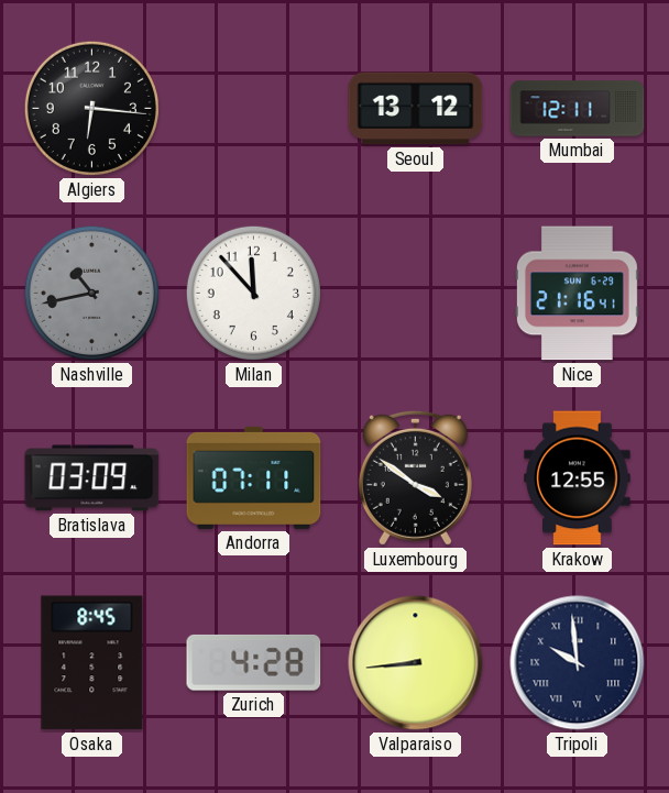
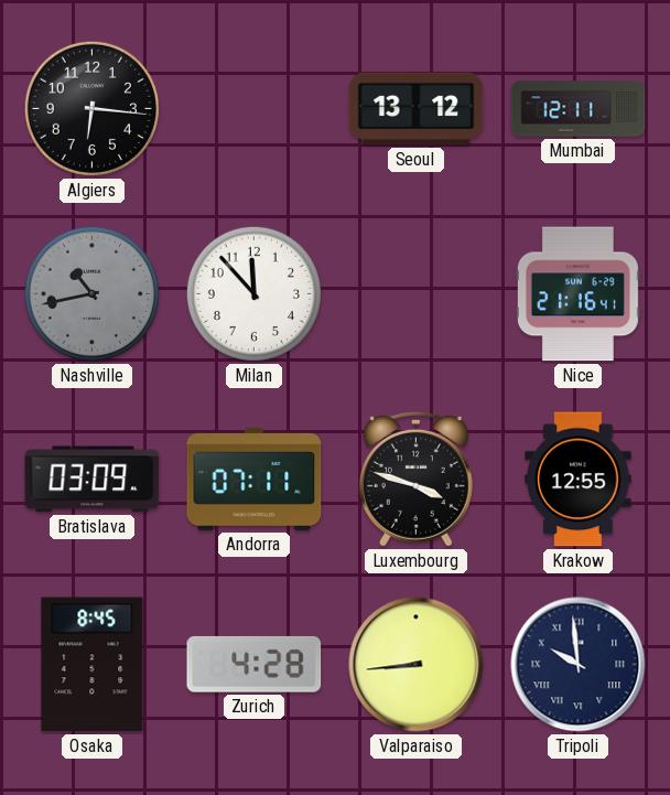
Luxembourg: 3:51 -> 3:48 (415, 479)
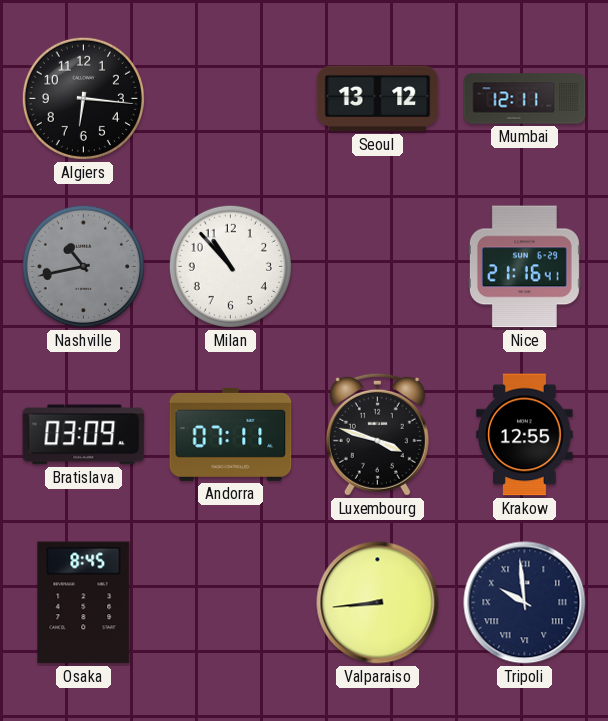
Milan: 11:53 -> 10:53 (230, 266)
Zurich: 4:28 -> none (255, 664)
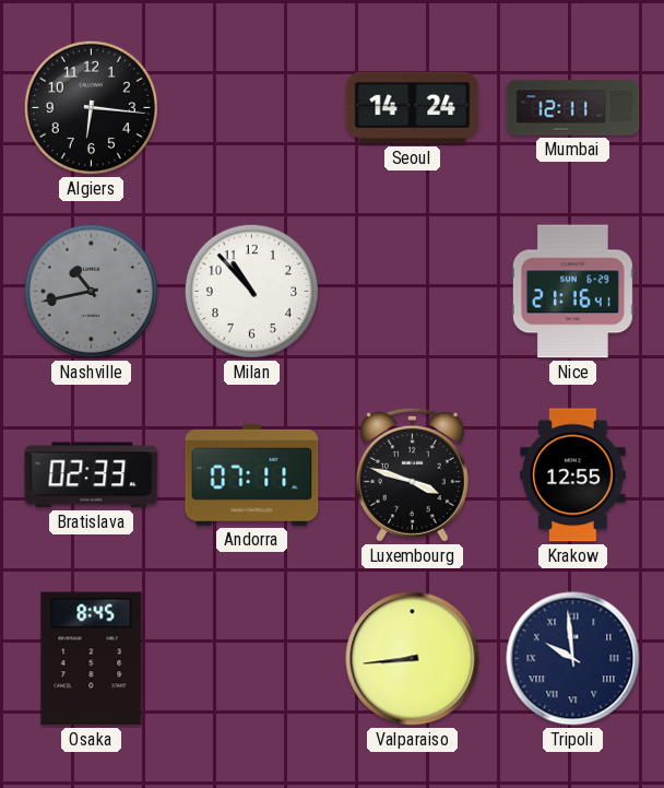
Seoul: 13:12 -> 14:24 (413, 108)
Bratislava: 03:09 -> 02:33 (92, 475)
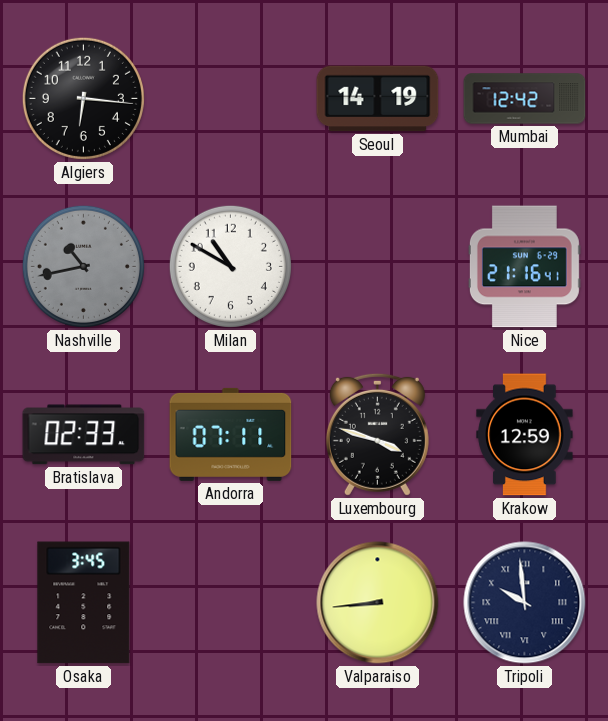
Seoul: 14:24 -> 14:19 (378, 99)
Mumbai: 12:11 -> 12:42 (525, 99)
Milan: 10:53 -> 10:50 (230, 266)
Krakow: 12:55 -> 12:59 (525, 435)
Osaka: 8:45 -> 3:45 (84, 603)
